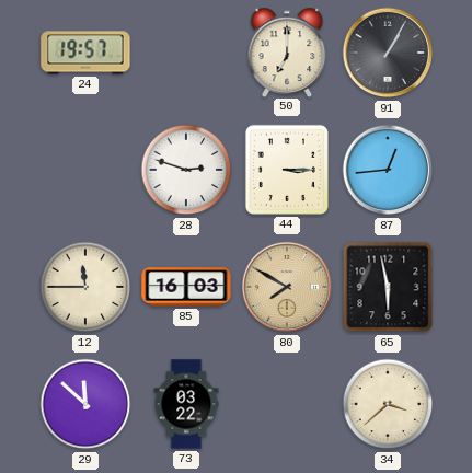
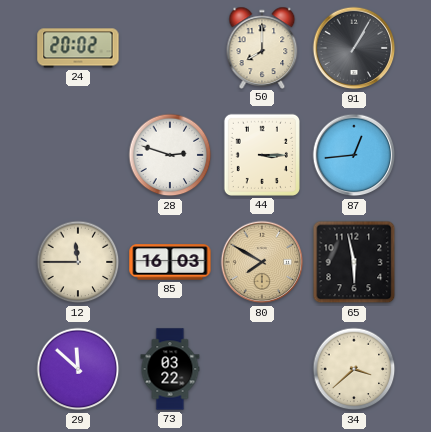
24: 19:57 -> 20:02 (78, 48)
50: 7:00 -> 8:00 (262, 47)
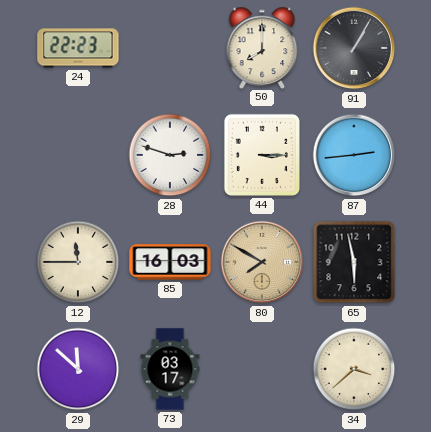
24: 20:02 -> 22:23 (78, 48)
87: 12:44 -> 2:44 (354, 155)
73: 03:22 -> 03:17 (170, 369)
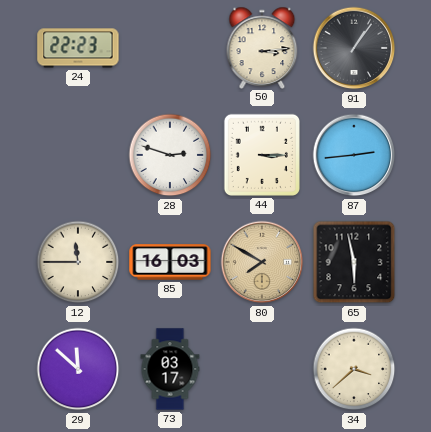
50: 8:00 -> 3:14 (262, 47)
91: 1:05 -> 1:06 (354, 48)
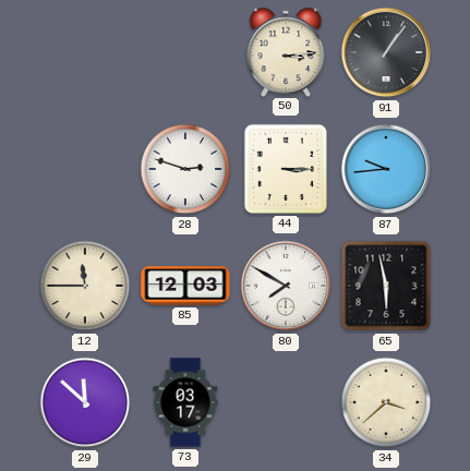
24: 22:23 -> none (78, 48)
87: 2:44 -> 9:44 (386, 169)
85: 16:03 -> 12:03 (185, 286)
80 dial: champagne -> white (286, 286)
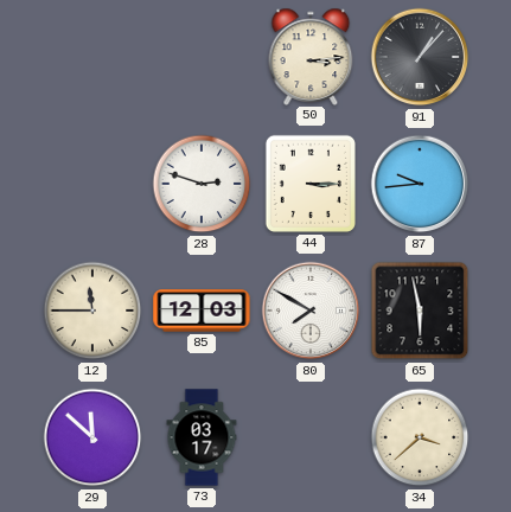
91: 1:06 -> 1:07 (420, 57)
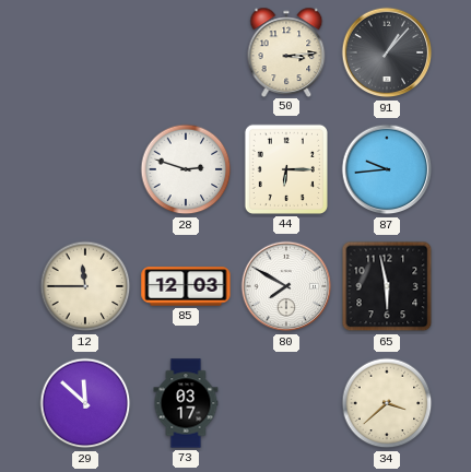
44: 3:15 -> 6:15 (286, 169)
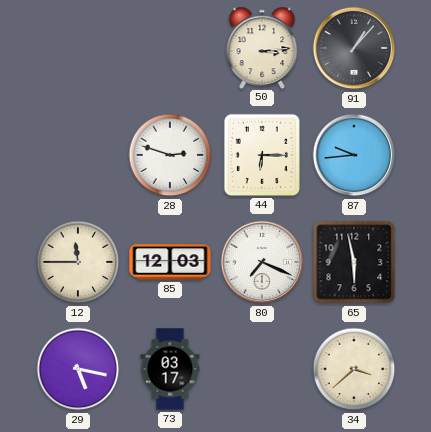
80: 7:50 -> 7:19 (262, 262)
29: 11:52 -> 5:17 (78, 369)
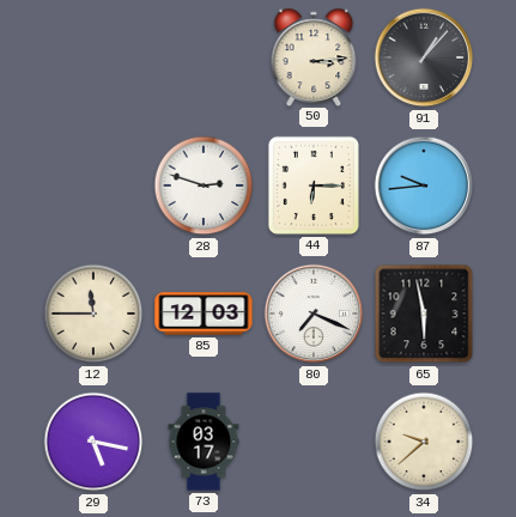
34: 3:38 -> 9:38 (424, 442)
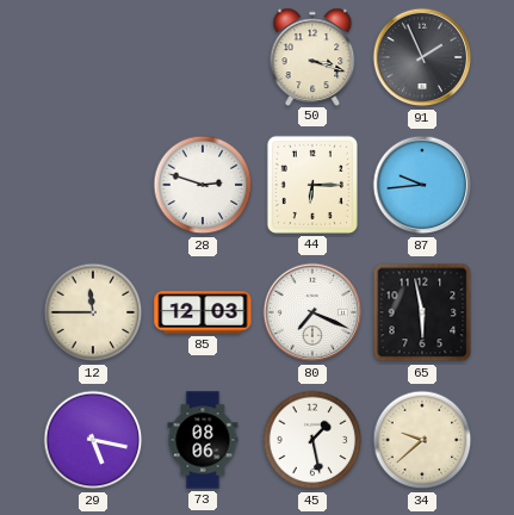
50: 3:14 -> 3:18 (312, 56)
91: 1:07 -> 1:56 (422, 57)
73: 03:17 -> 08:06 (203, 440)
45: none -> 1:28 (312, 440)
